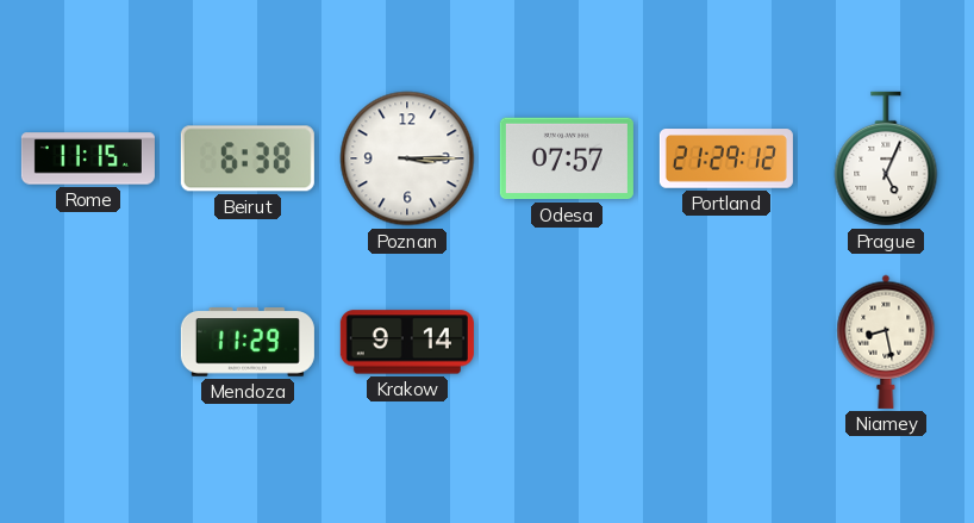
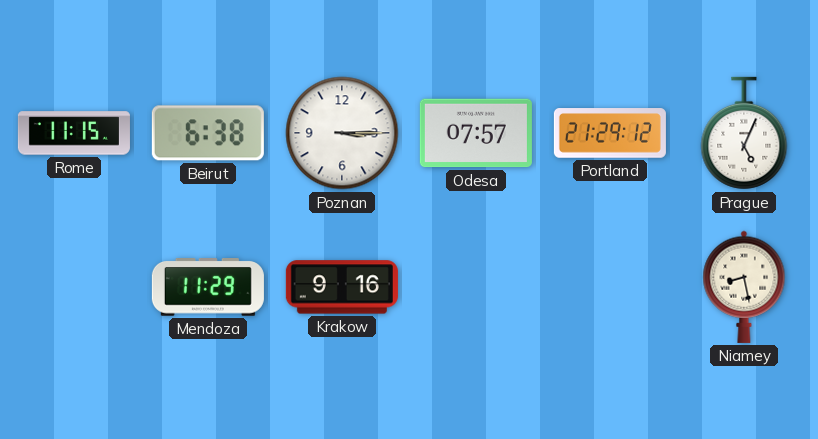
Krakow: 9:14 -> 9:16 (342, 287)
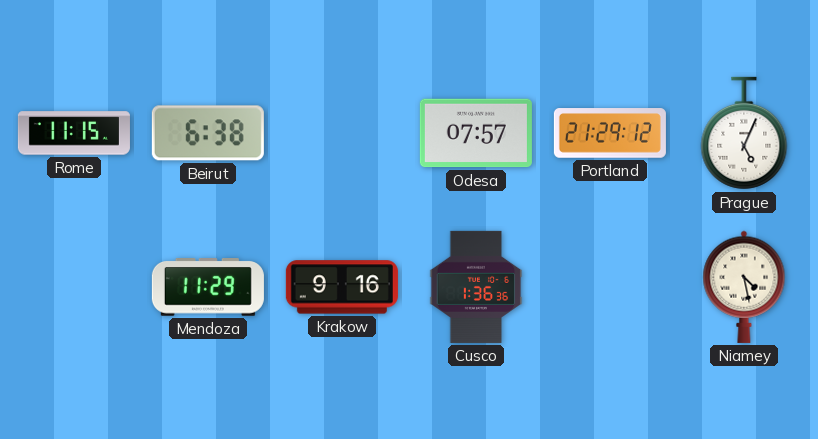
Poznan: 3:15 -> none (342, 133)
Cusco: none -> 1:36 (476, 287)
Niamey: 8:28 -> 4:28 (744, 287)
